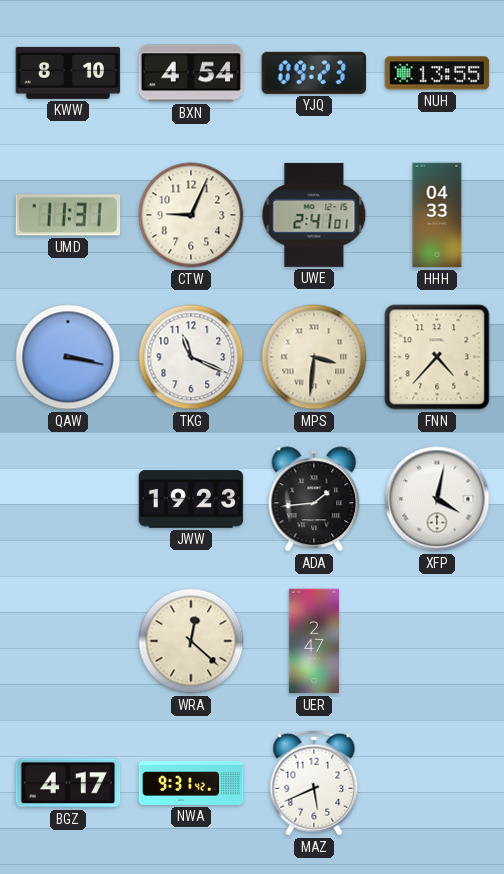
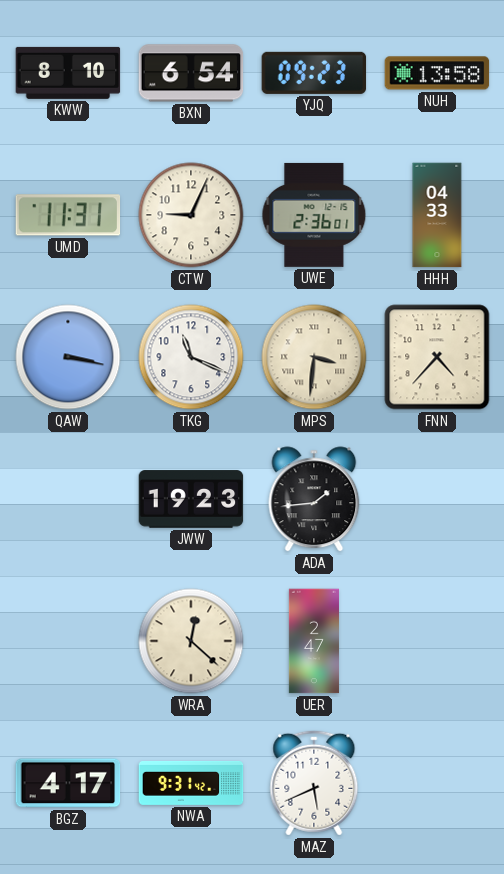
BXN: 4:54 -> 6:54 (191, 73)
NUH: 13:55 -> 13:58 (437, 73)
UWE: 2:41 -> 2:36 (314, 215)
XFP: 4:02 -> none (437, 499)
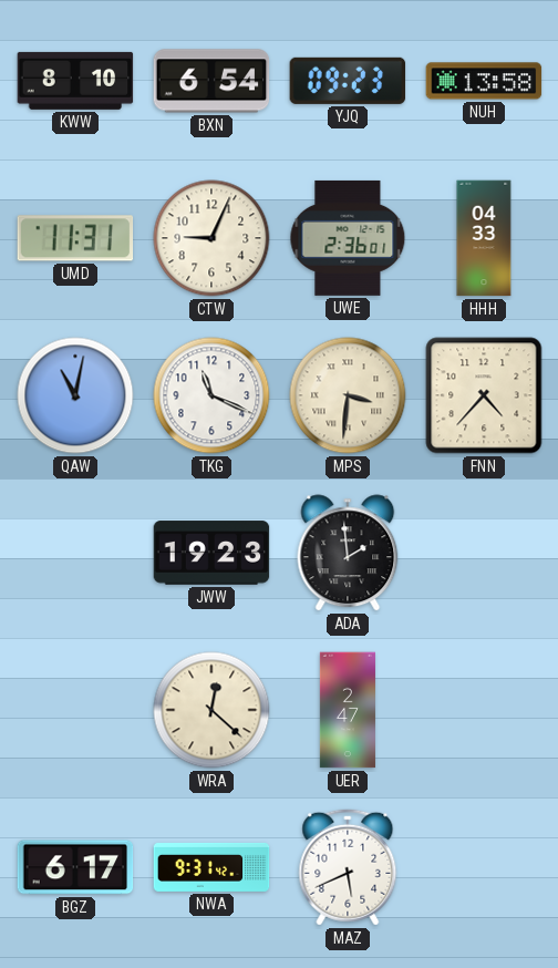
QAW: 3:17 -> 11:02 (75, 395)
ADA: 1:44 -> 1:59 (348, 553)
BGZ: 4:17 -> 6:17 (75, 867)
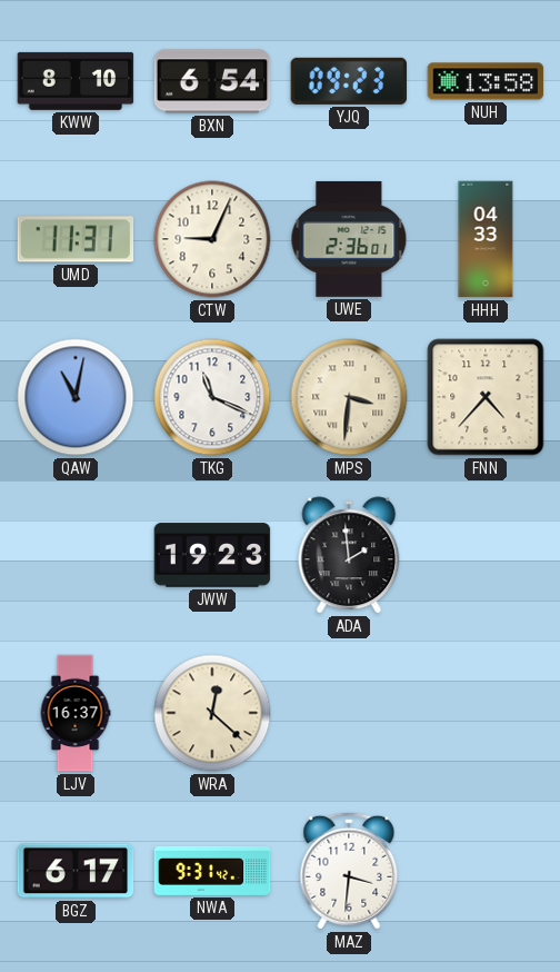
LJV: none -> 16:37 (76, 713)
UER: 2:47 -> none (348, 710)
MAZ: 5:41 -> 3:31 (349, 871)
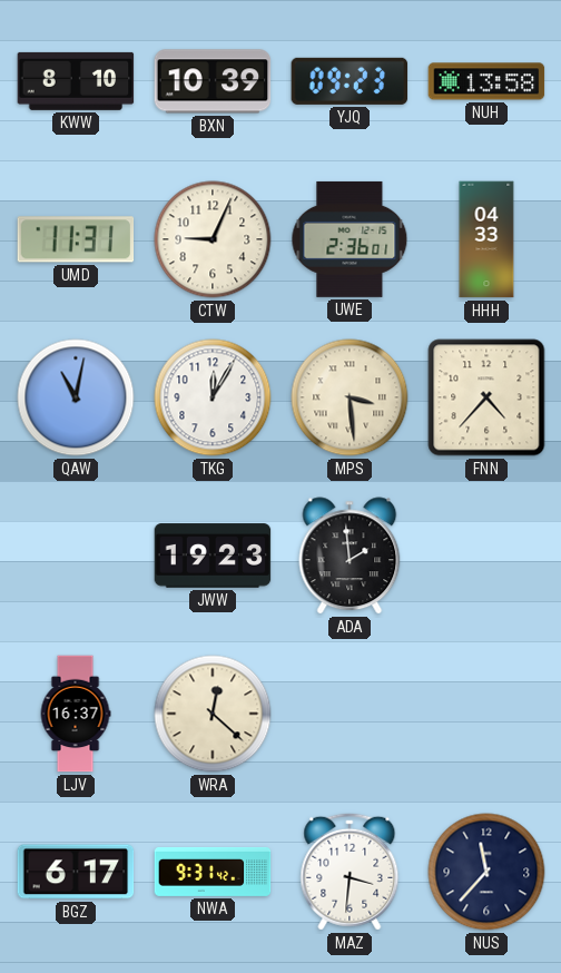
BXN: 6:54 -> 10:39 (213, 81)
TKG: 11:19 -> 12:05 (213, 397)
MPS: 3:31 -> 3:29 (350, 397)
NUS: none -> 11:37 (486, 872)
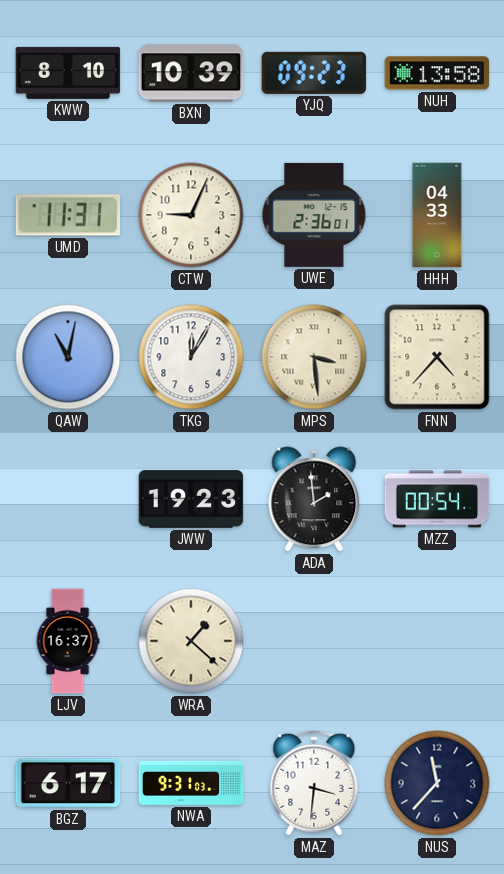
MZZ: none -> 00:54 (437, 499)
WRA: 12:22 -> 1:22 (191, 641)
NWA: 9:31:42 -> 9:31:03 (191, 783)
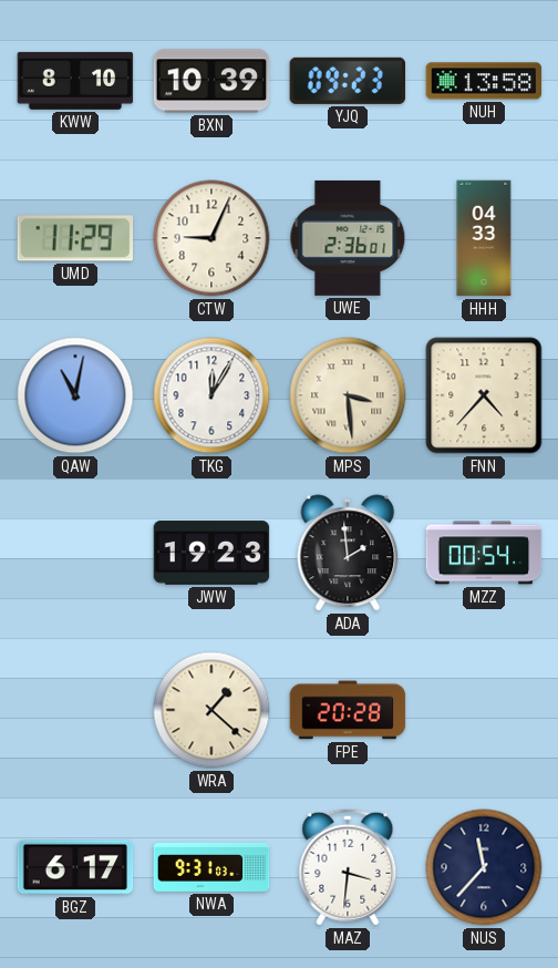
UMD: 11:31 -> 11:29 (75, 238)
LJV: 16:37 -> none (68, 641)
FPE: none -> 20:28 (348, 710)
